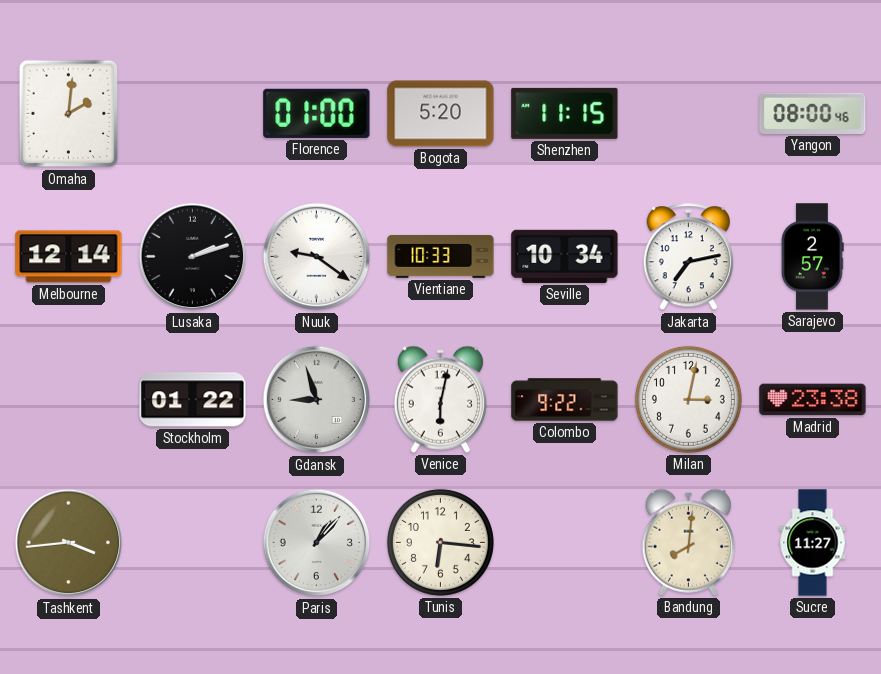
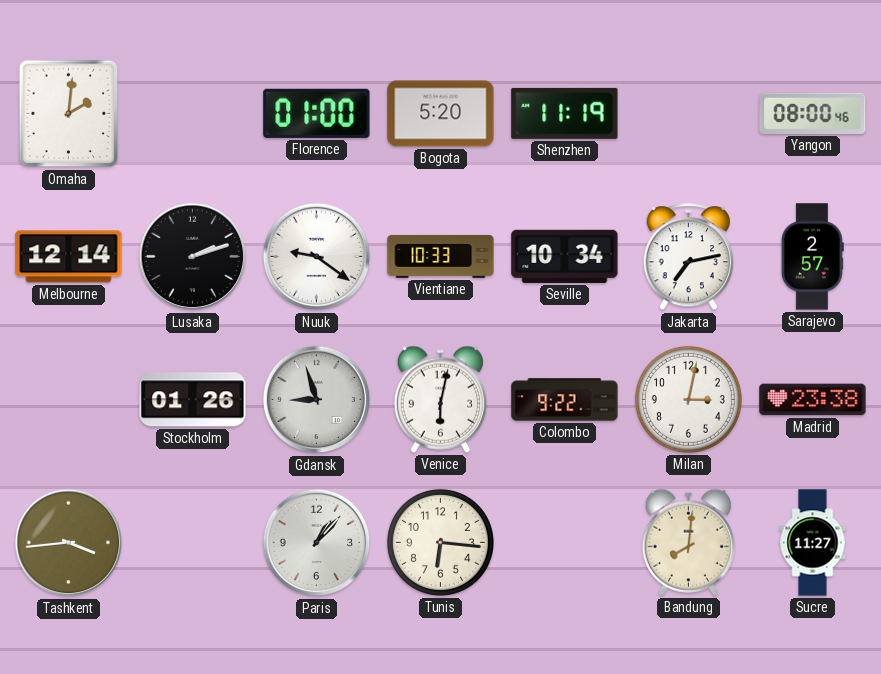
Shenzhen: 11:15 -> 11:19 (565, 113)
Stockholm: 01:22 -> 01:26 (193, 400)
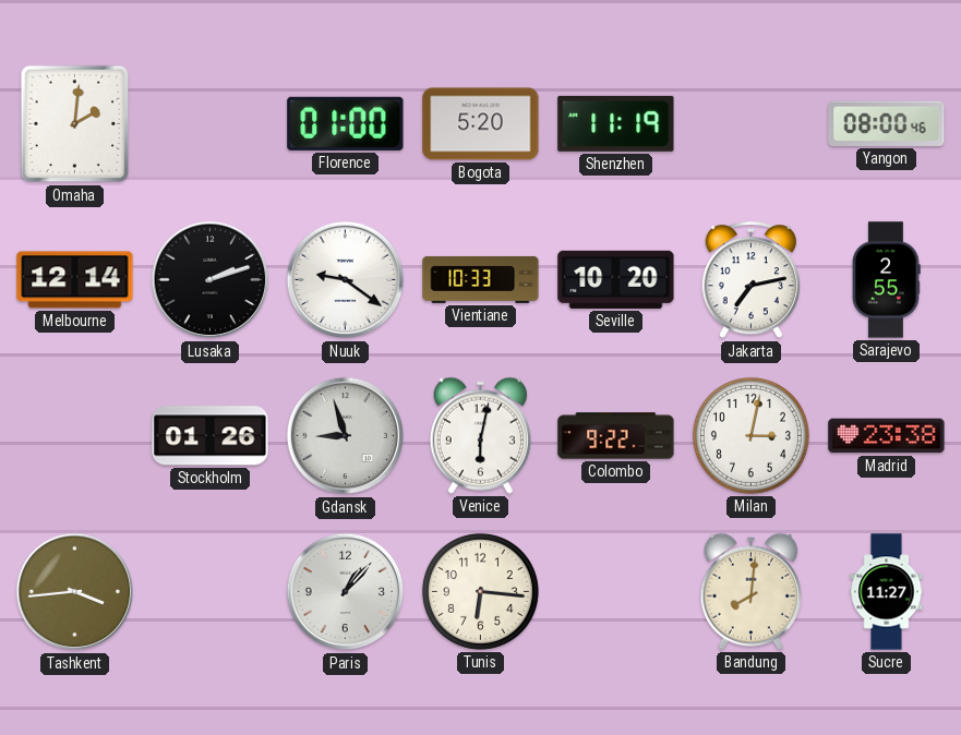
Seville: 10:34 -> 10:20 (616, 279)
Sarajevo: 2:57 -> 2:55 (887, 280)
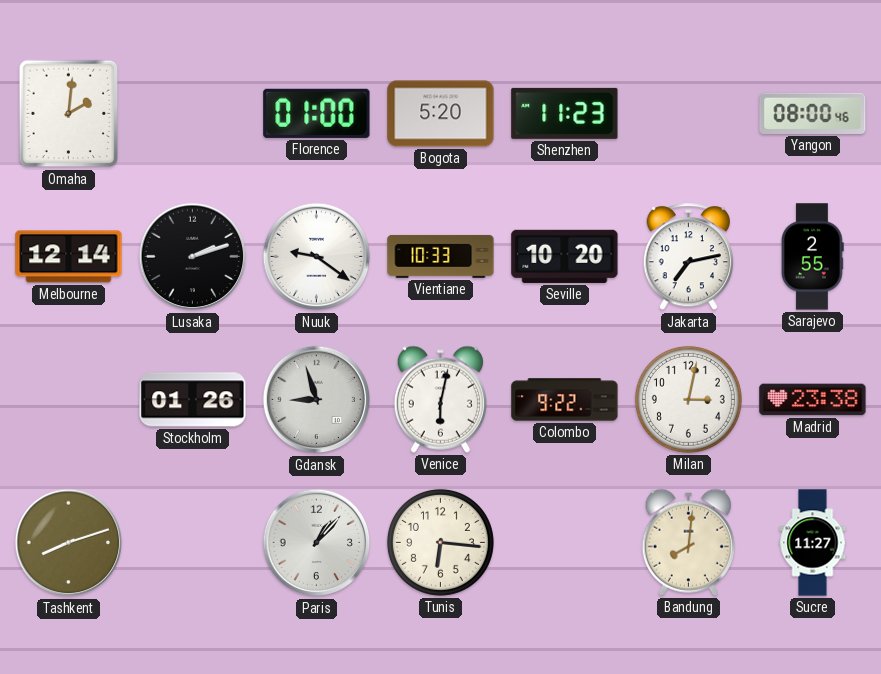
Shenzhen: 11:19 -> 11:23 (565, 113)
Tashkent: 3:44 -> 8:12 (69, 543)
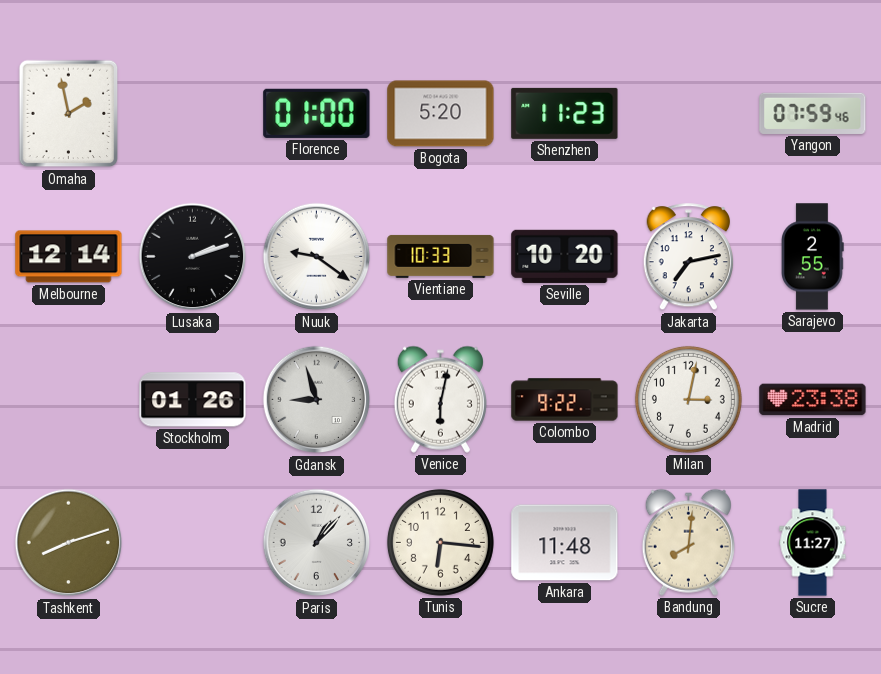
Omaha: 2:01 -> 1:58 (69, 114)
Yangon: 08:00 -> 07:59 (813, 113)
Ankara: none -> 11:48 (565, 543)
